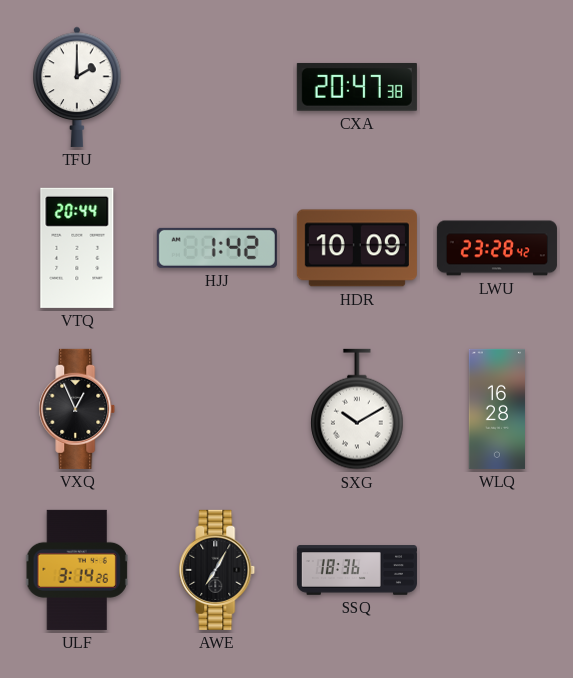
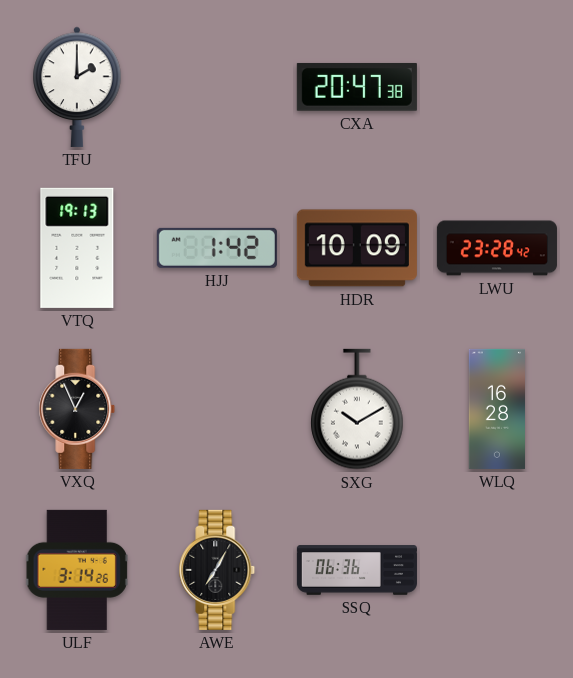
VTQ: 20:44 -> 19:13 (77, 248)
SSQ: 18:36 -> 06:36 (357, 570)
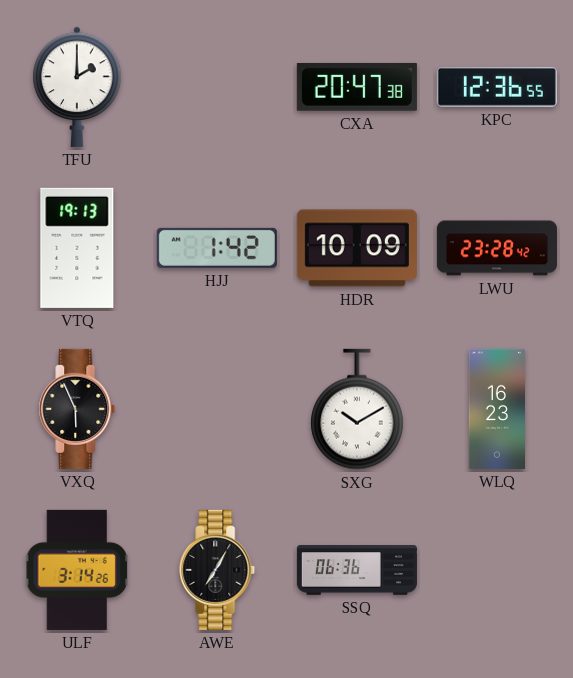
KPC: none -> 12:36 (497, 87)
VXQ: 12:56 -> 5:56 (77, 409)
WLQ: 16:28 -> 16:23 (496, 409)
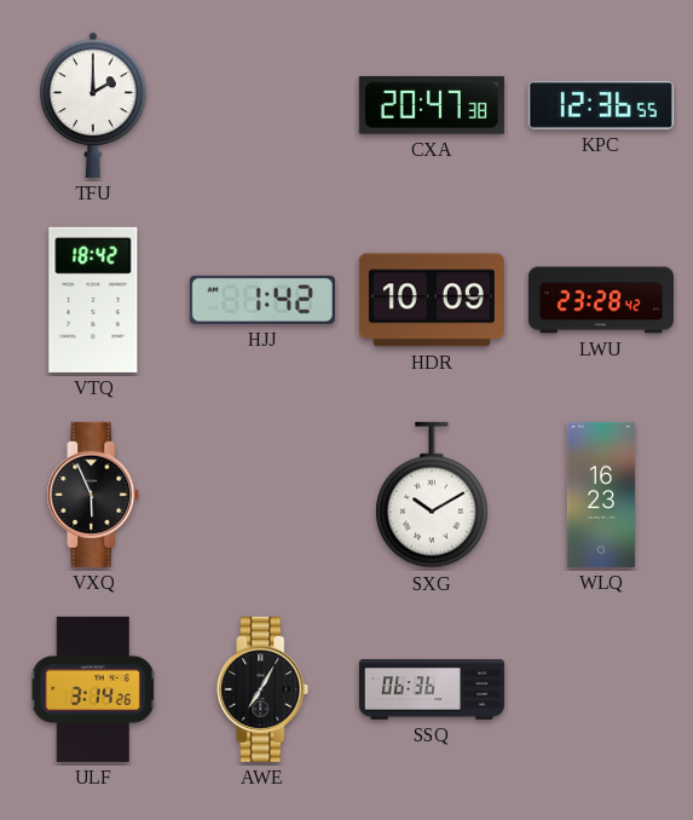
VTQ: 19:13 -> 18:42 (93, 300)
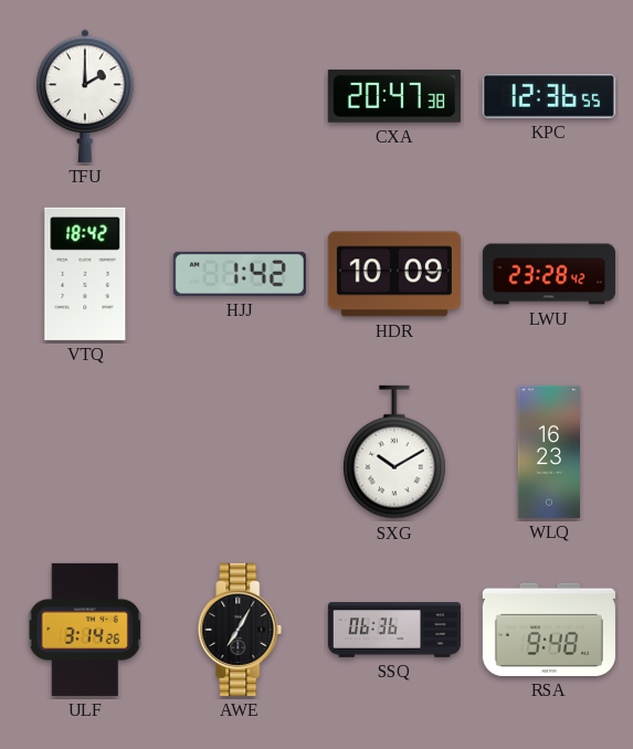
VXQ: 5:56 -> none (93, 495)
RSA: none -> 9:48 (549, 630)
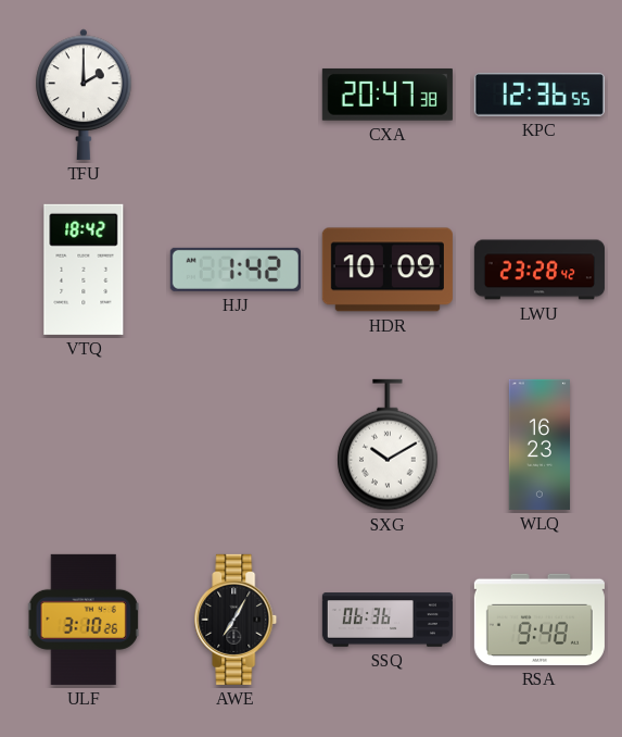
ULF: 3:14 -> 3:10 (84, 620)
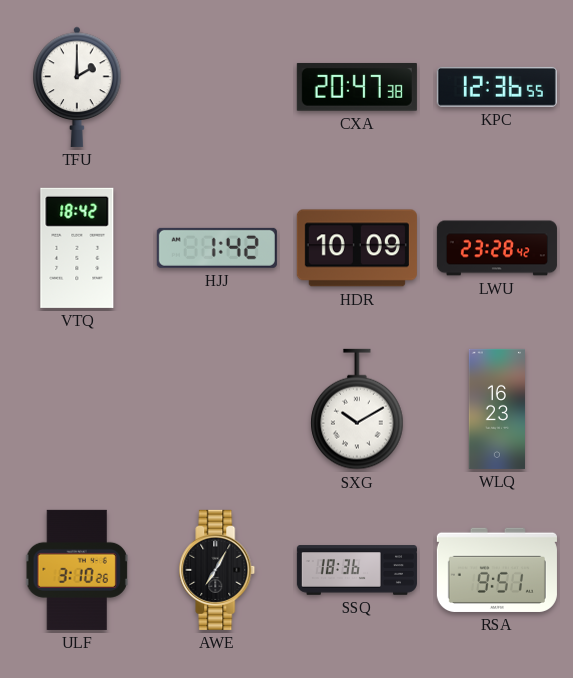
SSQ: 06:36 -> 18:36 (357, 570)
RSA: 9:48 -> 9:51 (497, 570)
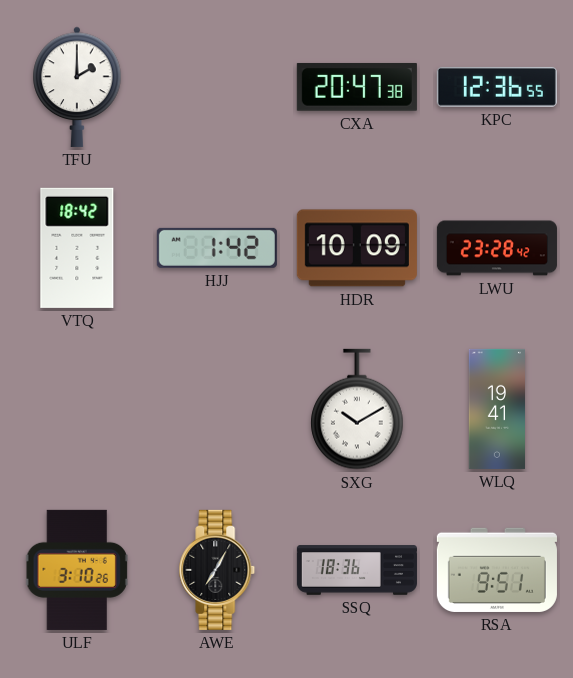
WLQ: 16:23 -> 19:41 (496, 409)
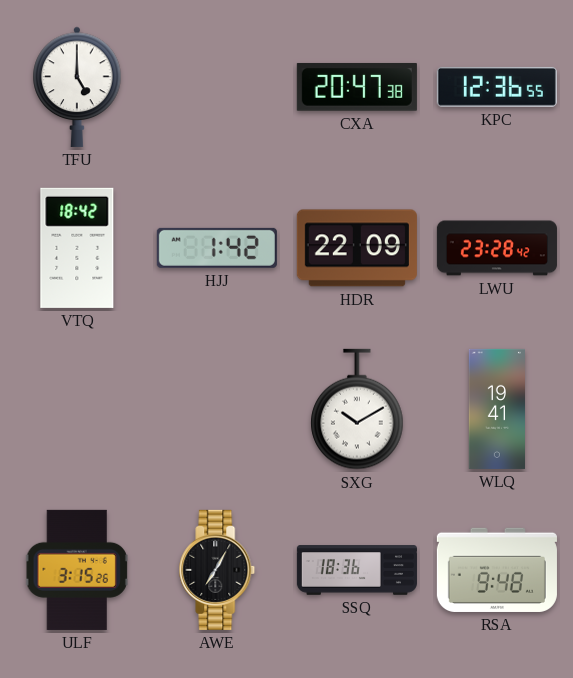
TFU: 2:00 -> 5:00 (77, 87)
HDR: 10:09 -> 22:09 (357, 248)
ULF: 3:10 -> 3:15 (77, 570)
RSA: 9:51 -> 9:48 (497, 570)
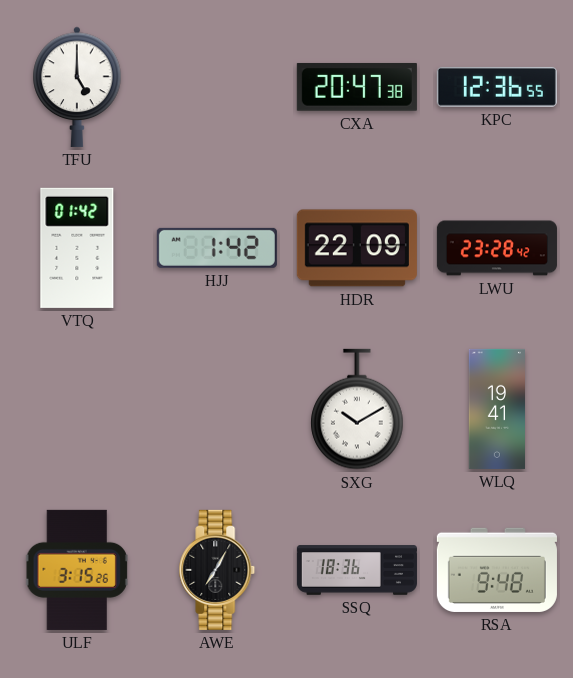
VTQ: 18:42 -> 01:42 (77, 248)
